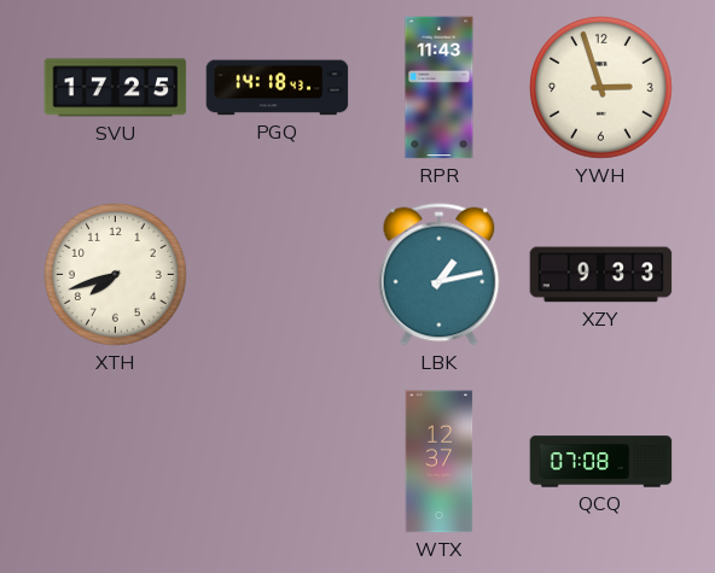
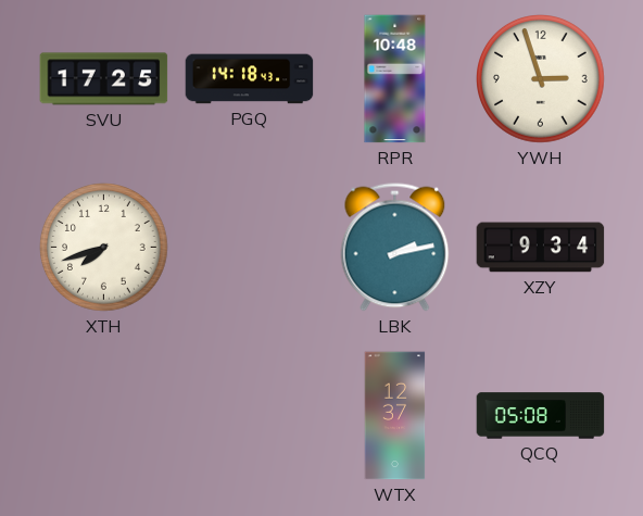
RPR: 11:43 -> 10:48 (395, 79)
LBK: 1:13 -> 2:13 (395, 248)
XZY: 9:33 -> 9:34 (541, 248)
QCQ: 07:08 -> 05:08 (541, 416)
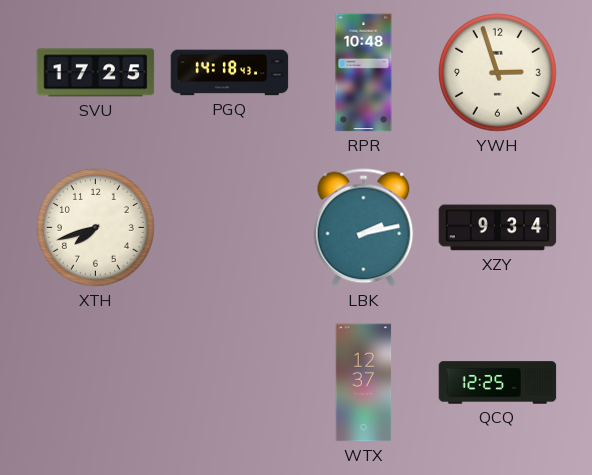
QCQ: 05:08 -> 12:25 (498, 383)
